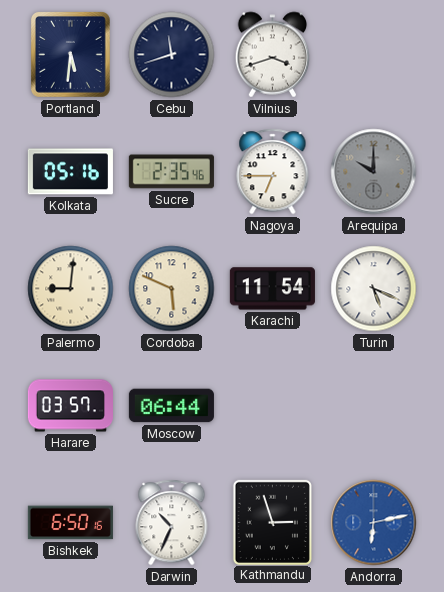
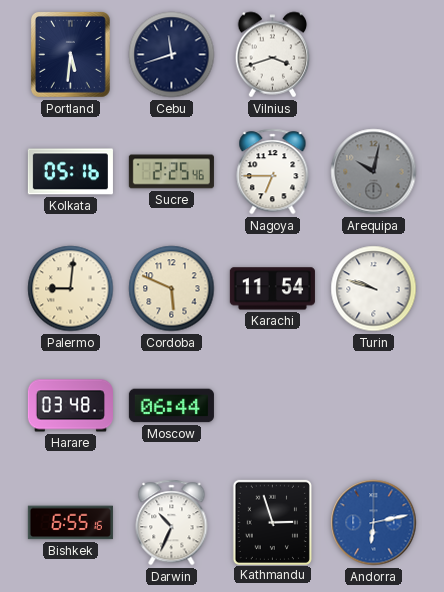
Sucre: 2:35 -> 2:25 (171, 172)
Arequipa: 10:00 -> 10:02 (374, 172)
Turin: 5:19 -> 9:48 (374, 289)
Harare: 03:57 -> 03:48 (70, 406)
Bishkek: 6:50 -> 6:55 (70, 523)
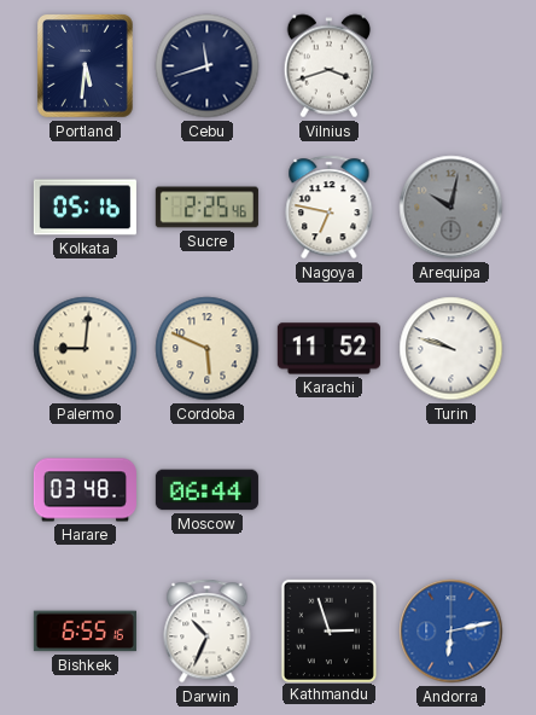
Nagoya: 6:45 -> 6:47 (330, 208)
Karachi: 11:54 -> 11:52 (328, 349)
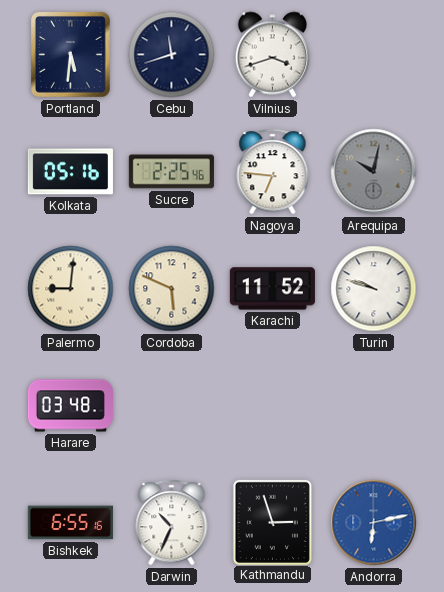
Nagoya: 6:47 -> 6:46 (273, 172)
Moscow: 06:44 -> none (206, 490)
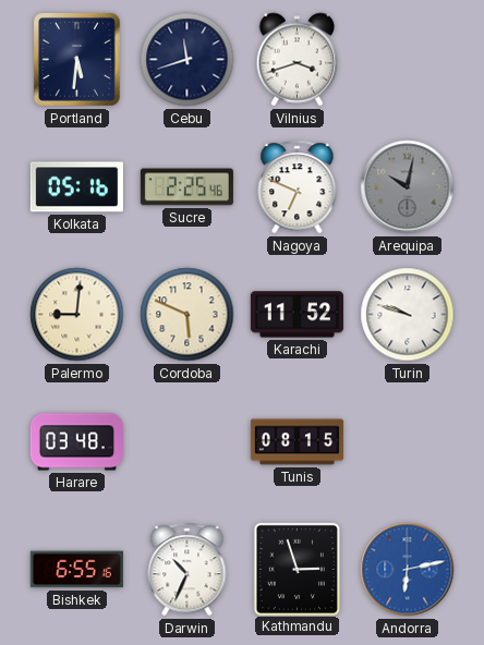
Nagoya: 6:46 -> 6:49 (298, 187)
Tunis: none -> 08:15 (297, 442)
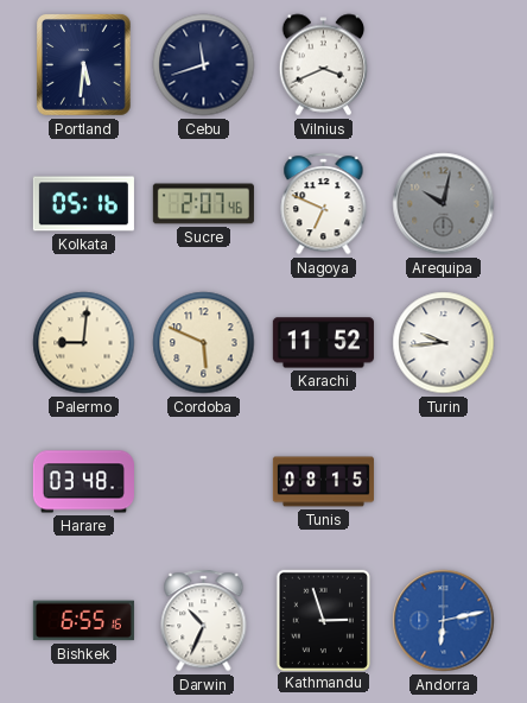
Vilnius: 3:42 -> 3:41 (324, 65)
Sucre: 2:25 -> 2:07 (203, 204)
Turin: 9:48 -> 9:44 (444, 343)
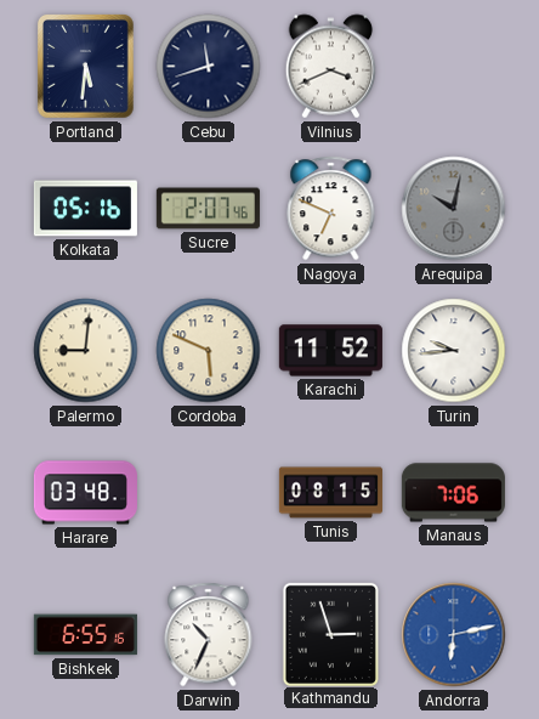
Manaus: none -> 7:06 (453, 493)
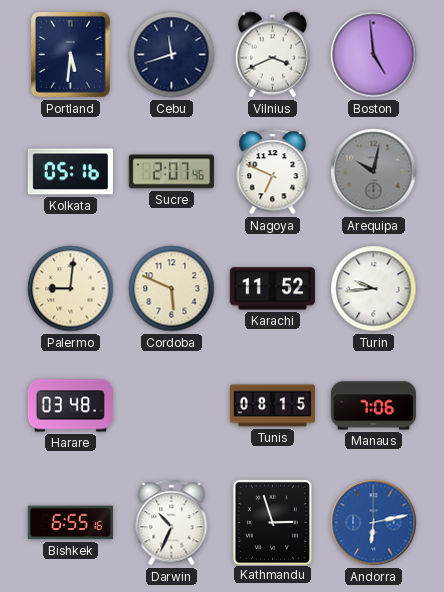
Boston: none -> 4:59 (374, 55)
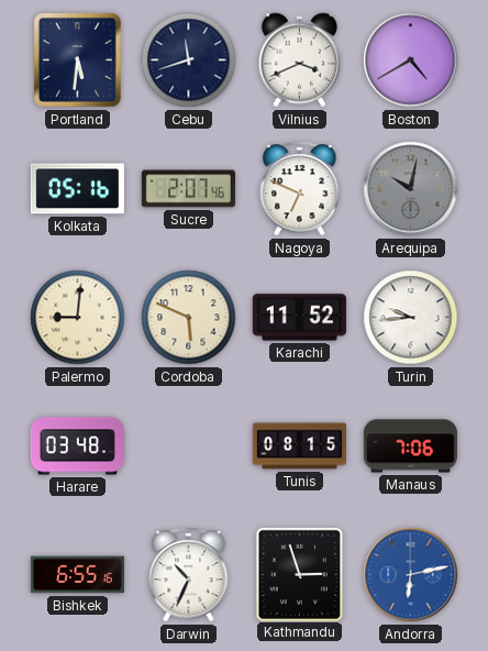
Boston: 4:59 -> 4:40 (411, 60)
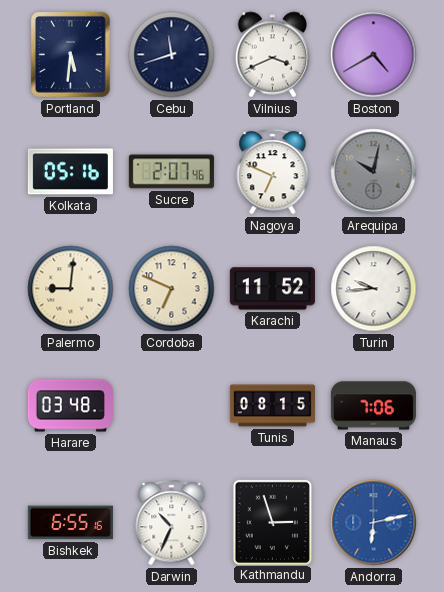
Cordoba: 5:49 -> 6:49 (172, 289)
